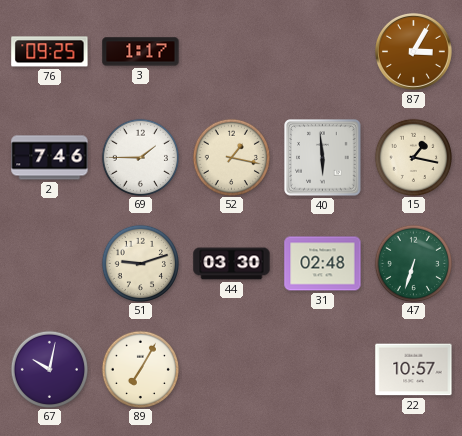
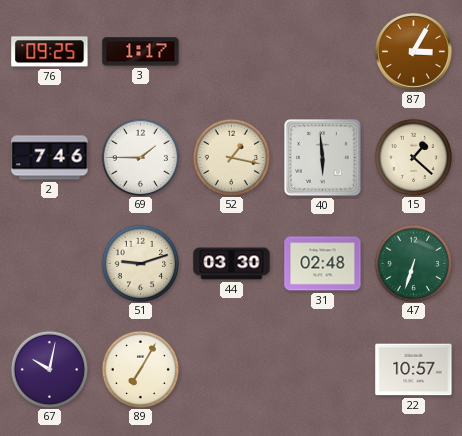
15: 1:17 -> 1:22 (413, 157)
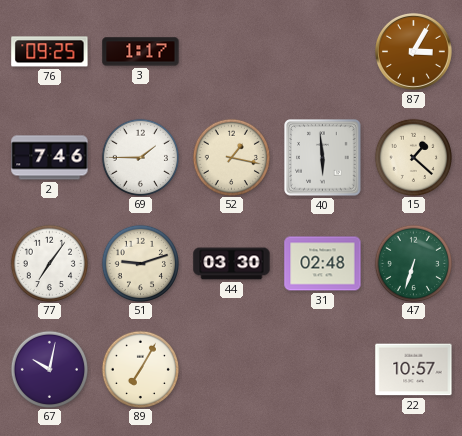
77: none -> 7:06 (49, 263)
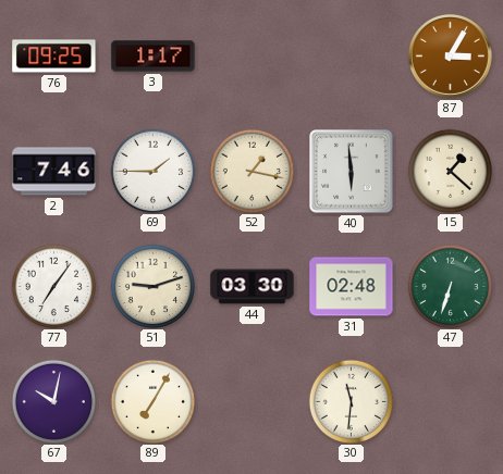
30: none -> 11:31 (351, 401)
22: 10:57 -> none (414, 370)
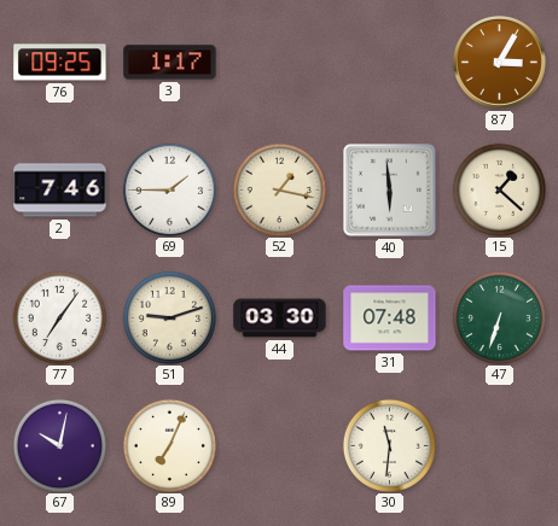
31: 02:48 -> 07:48 (390, 318)
89: 7:05 -> 7:04 (169, 445)
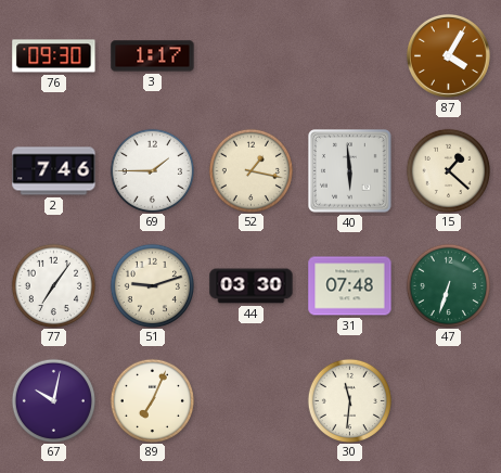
76: 09:25 -> 09:30 (54, 56)
87: 3:05 -> 4:05 (448, 55)
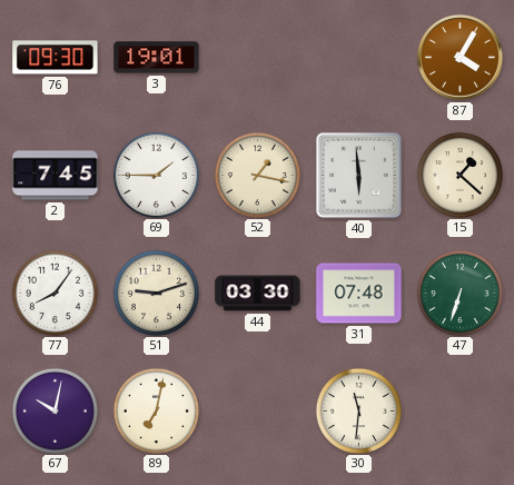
3: 1:17 -> 19:01 (157, 58)
2: 7:46 -> 7:45 (56, 176)
77: 7:06 -> 8:06 (55, 293)
89: 7:04 -> 7:02 (156, 410)
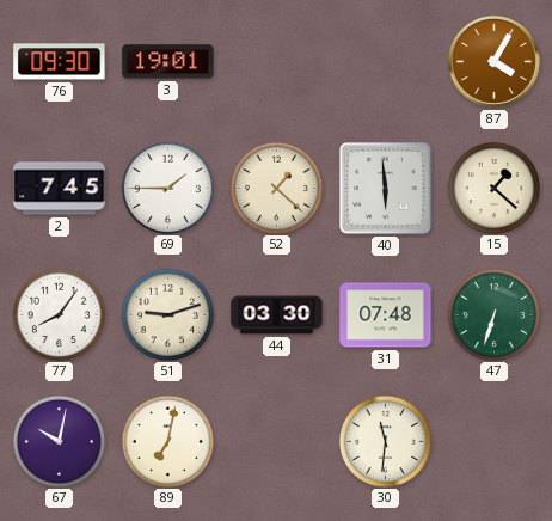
52: 1:17 -> 1:22 (276, 188)
